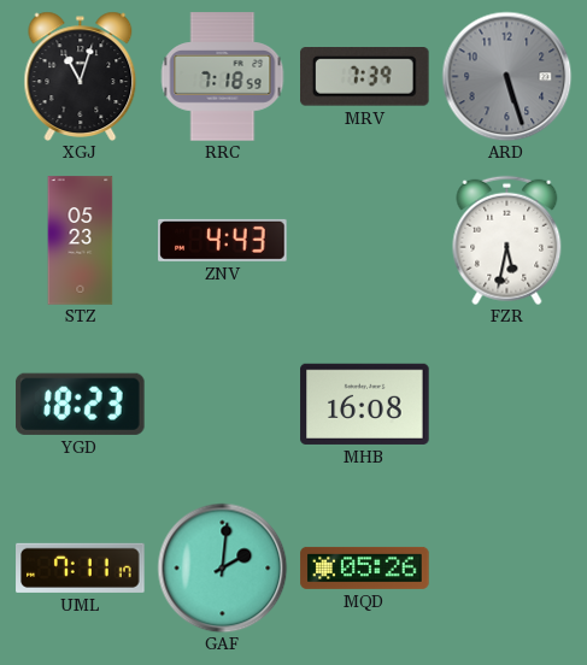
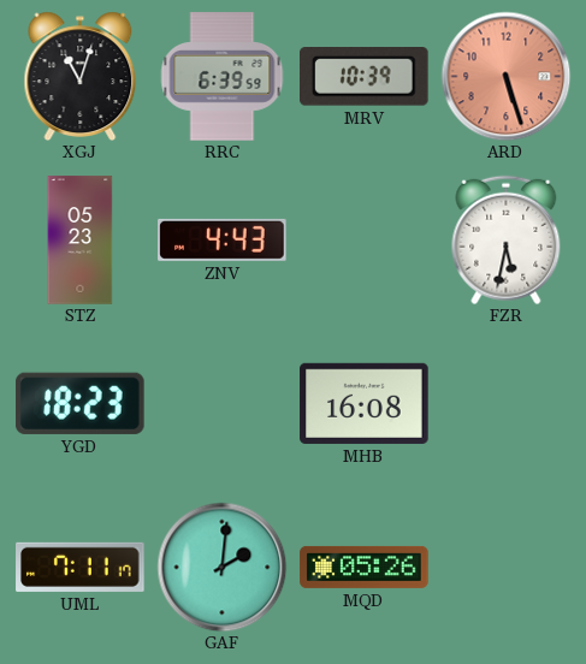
RRC: 7:18 -> 6:39 (223, 77)
MRV: 7:39 -> 10:39 (365, 77)
ARD dial: grey -> salmon (505, 76)
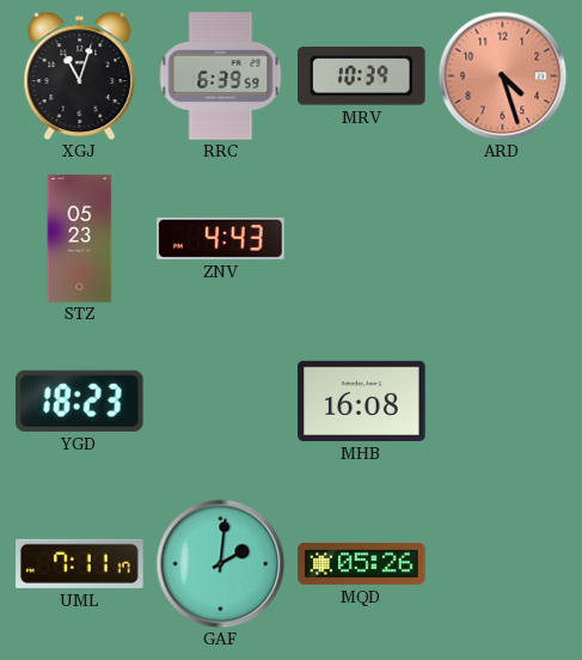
ARD: 5:27 -> 4:27 (502, 75)
FZR: 5:32 -> none (507, 239)
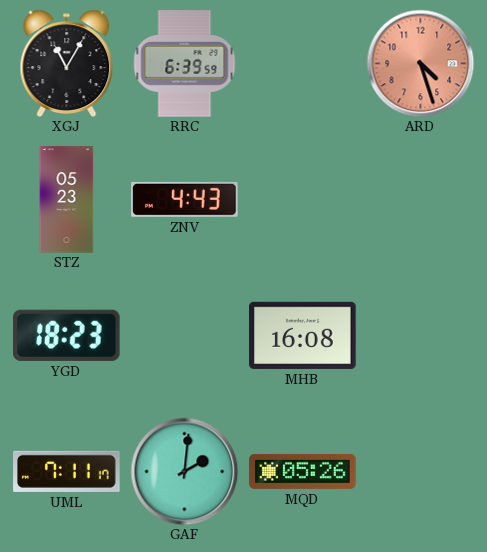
XGJ: 11:03 -> 11:05 (67, 63)
MRV: 10:39 -> none (362, 77)
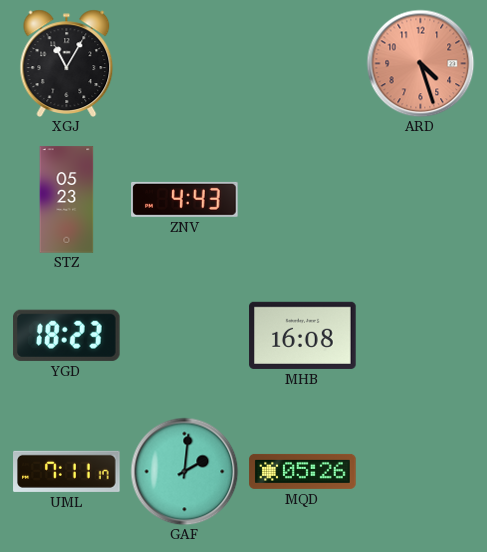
RRC: 6:39 -> none (185, 64)
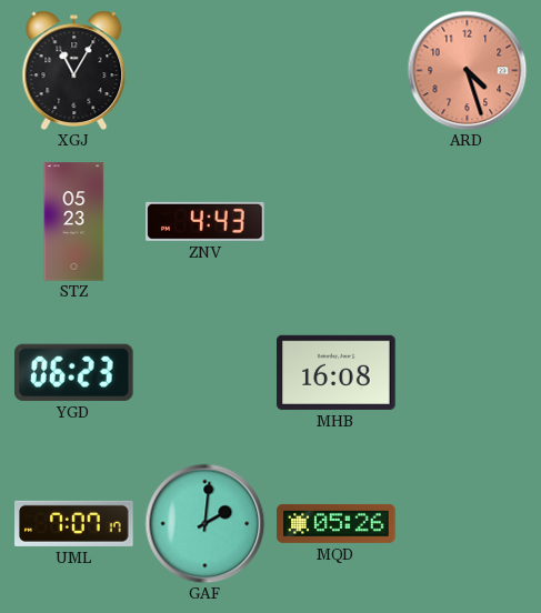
YGD: 18:23 -> 06:23 (74, 372)
UML: 7:11 -> 7:07 (74, 523)
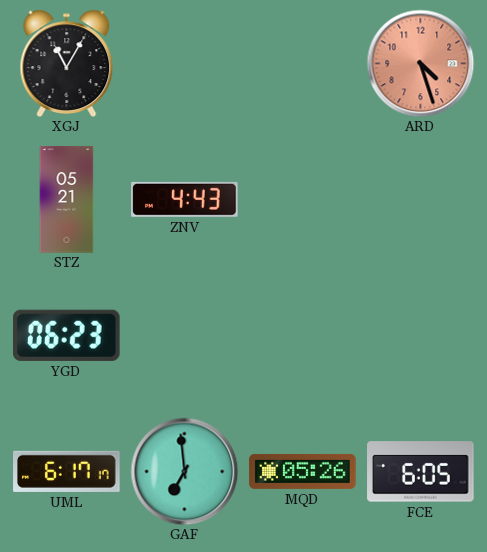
STZ: 05:23 -> 05:21 (67, 200)
MHB: 16:08 -> none (337, 372)
UML: 7:07 -> 6:17 (67, 471)
GAF: 2:01 -> 6:59 (184, 471)
FCE: none -> 6:05 (421, 472)
